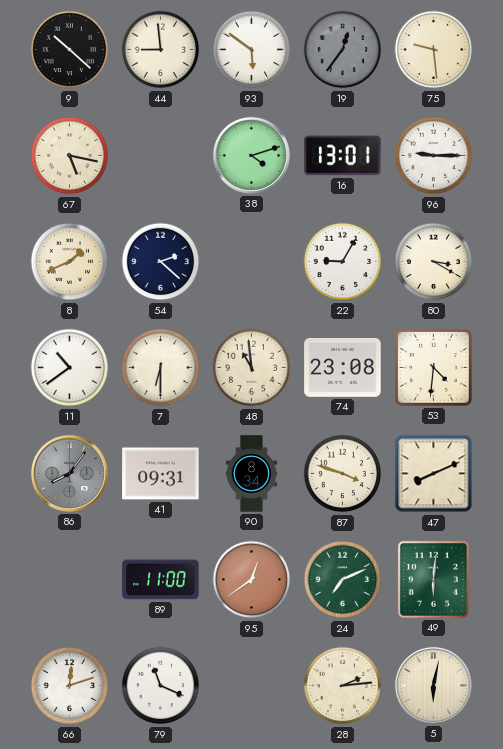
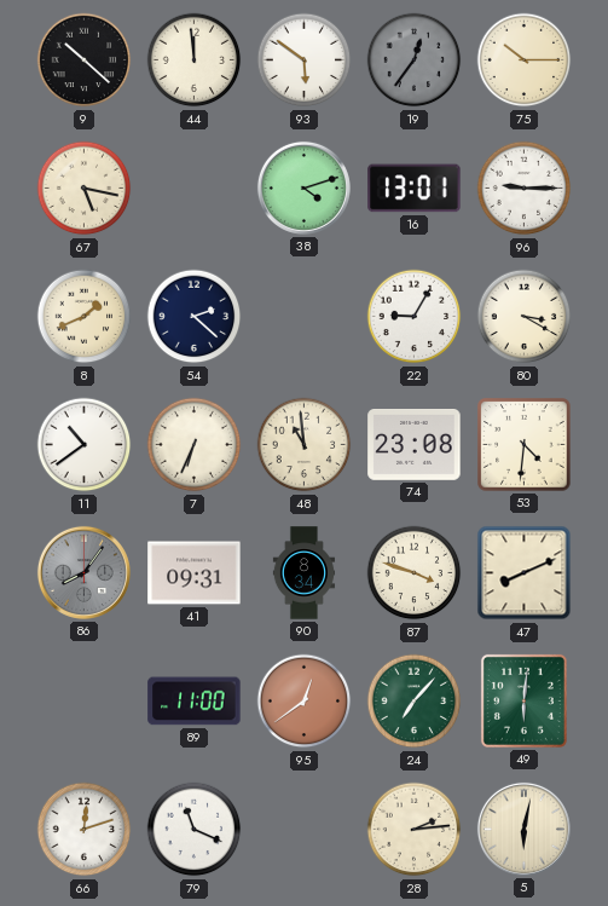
44: 8:59 -> 11:59 (195, 60)
75: 9:29 -> 10:15 (525, 60)
7: 6:30 -> 6:34 (195, 445)
24: 7:11 -> 7:07 (415, 702)
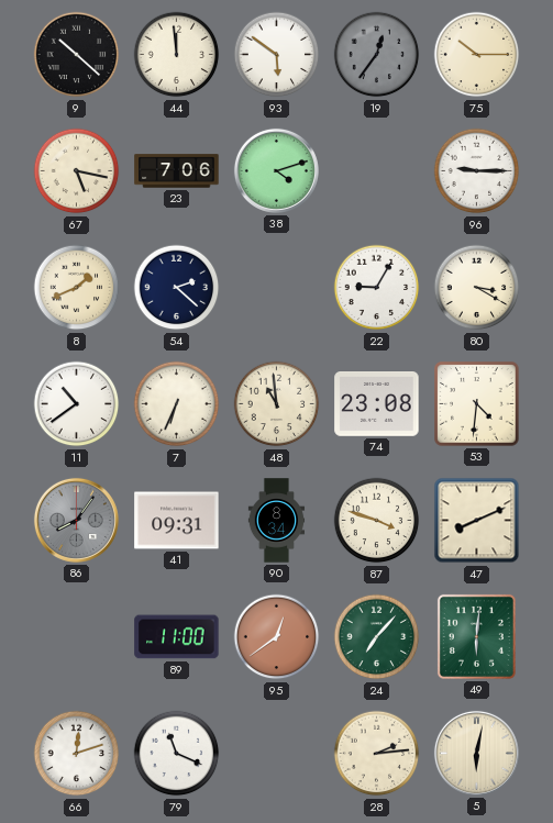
23: none -> 7:06 (177, 171)
16: 13:01 -> none (415, 189)
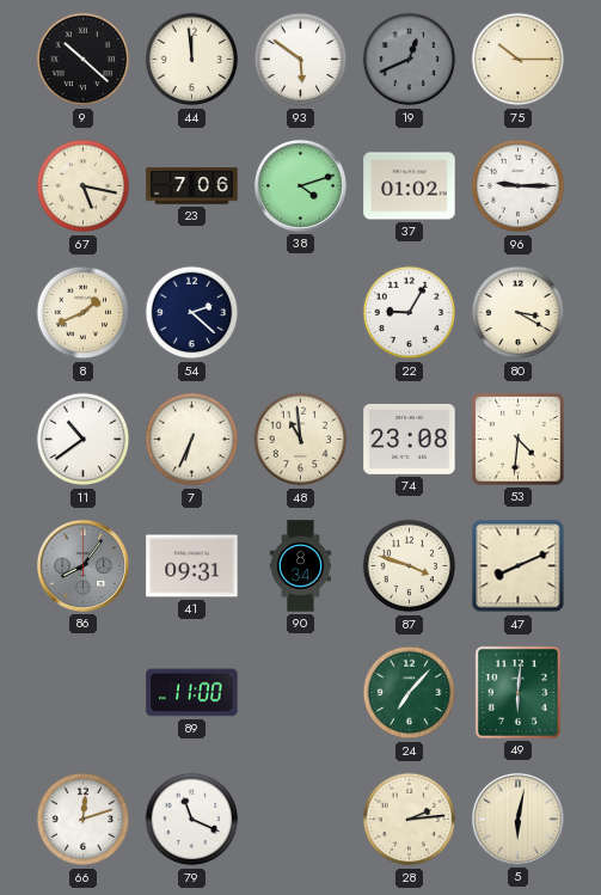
19: 12:36 -> 12:41 (410, 60)
37: none -> 01:02 (410, 186)
95: 12:39 -> none (277, 637)
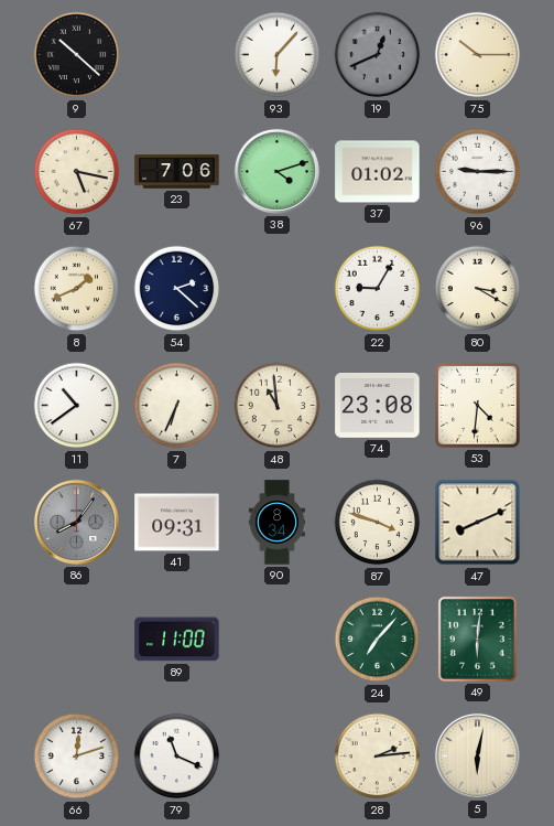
44: 11:59 -> none (192, 60)
93: 5:51 -> 6:07 (278, 55)
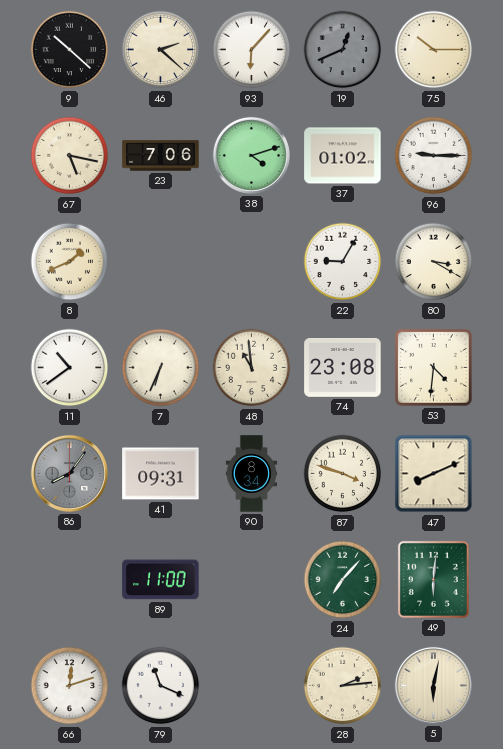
46: none -> 2:22 (161, 50)
54: 2:22 -> none (177, 289)
